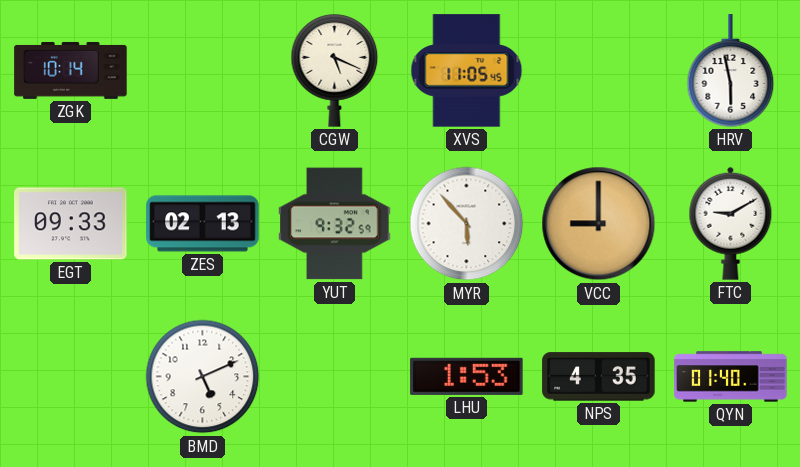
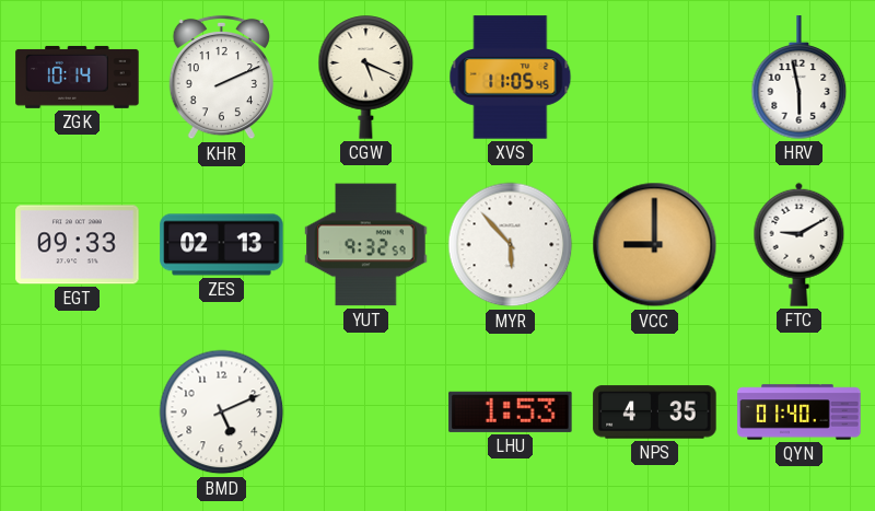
KHR: none -> 2:11 (221, 78)
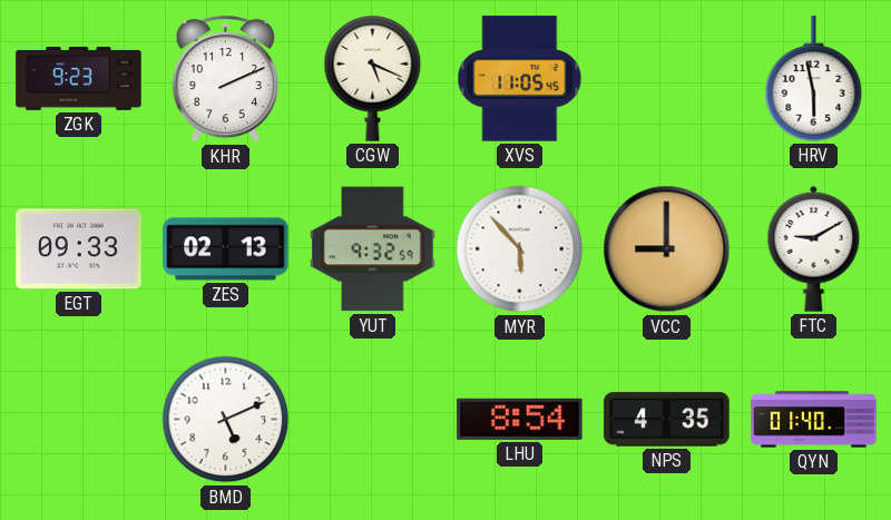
ZGK: 10:14 -> 9:23 (79, 78)
LHU: 1:53 -> 8:54 (520, 419)
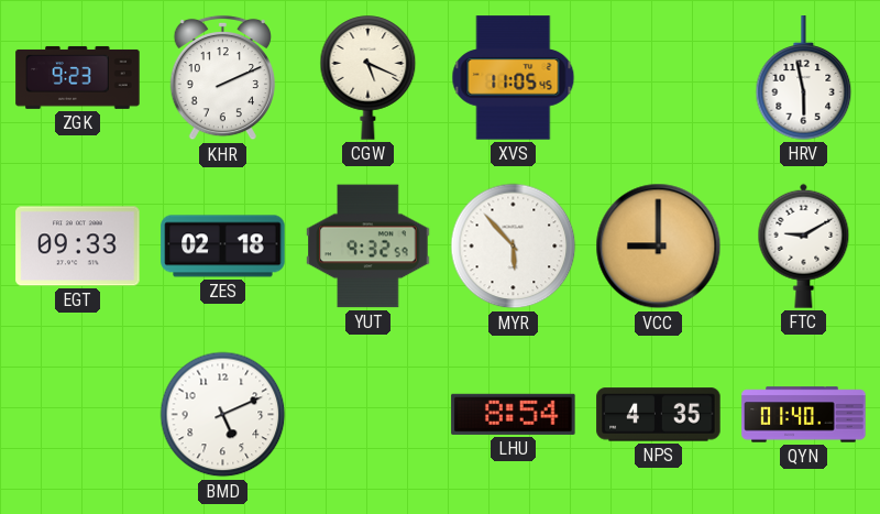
ZES: 02:13 -> 02:18 (223, 247)
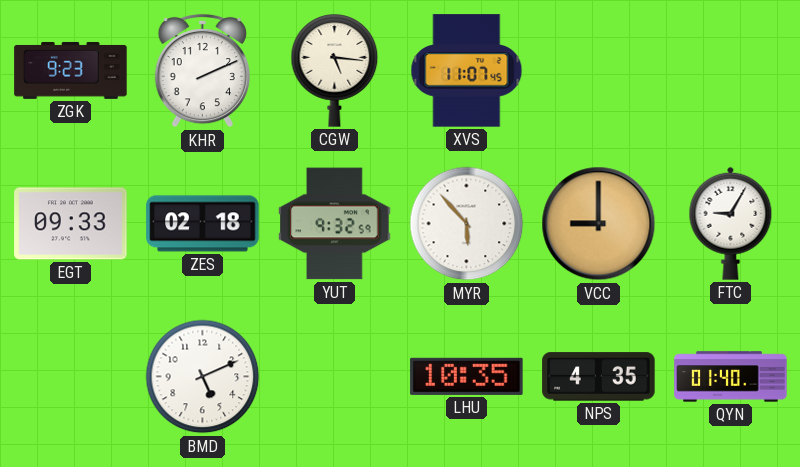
CGW: 5:19 -> 5:16 (335, 71)
XVS: 11:05 -> 11:07 (467, 71)
HRV: 5:58 -> none (804, 78)
FTC: 9:10 -> 9:05 (731, 223)
LHU: 8:54 -> 10:35 (467, 376)
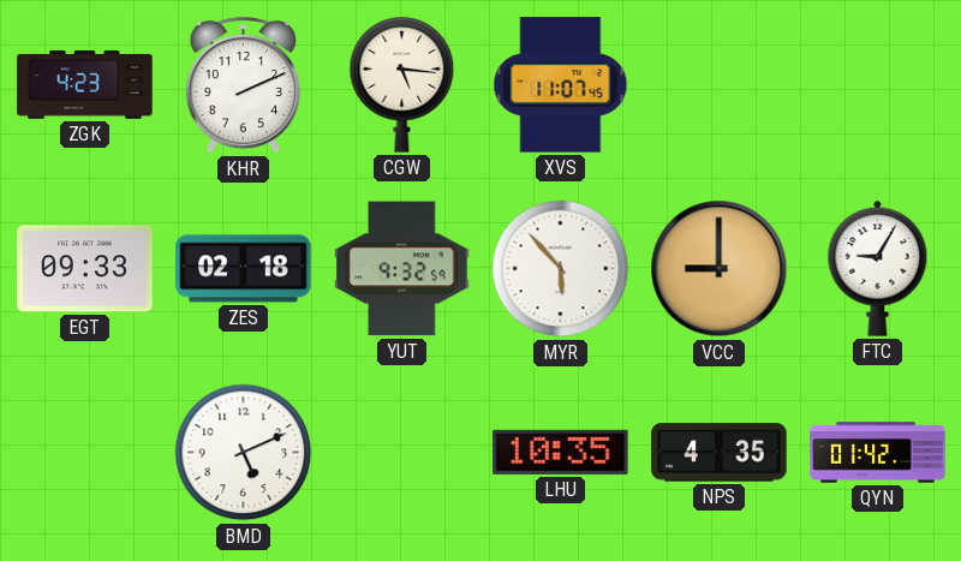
ZGK: 9:23 -> 4:23 (85, 84)
QYN: 01:40 -> 01:42 (878, 453)
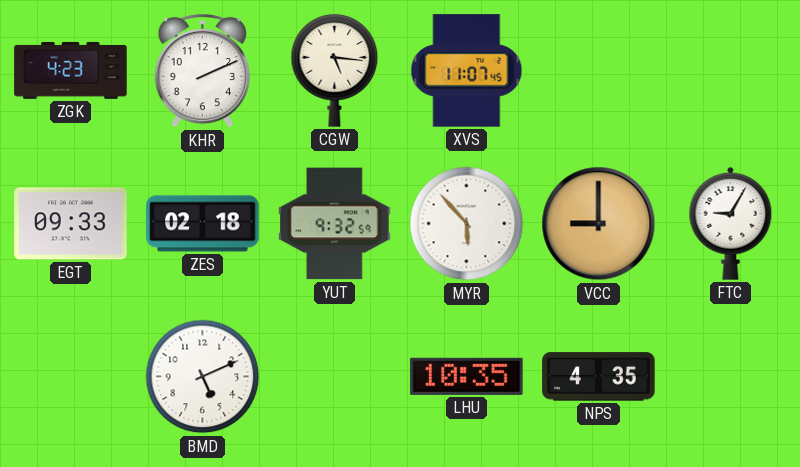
QYN: 01:42 -> none (878, 453)
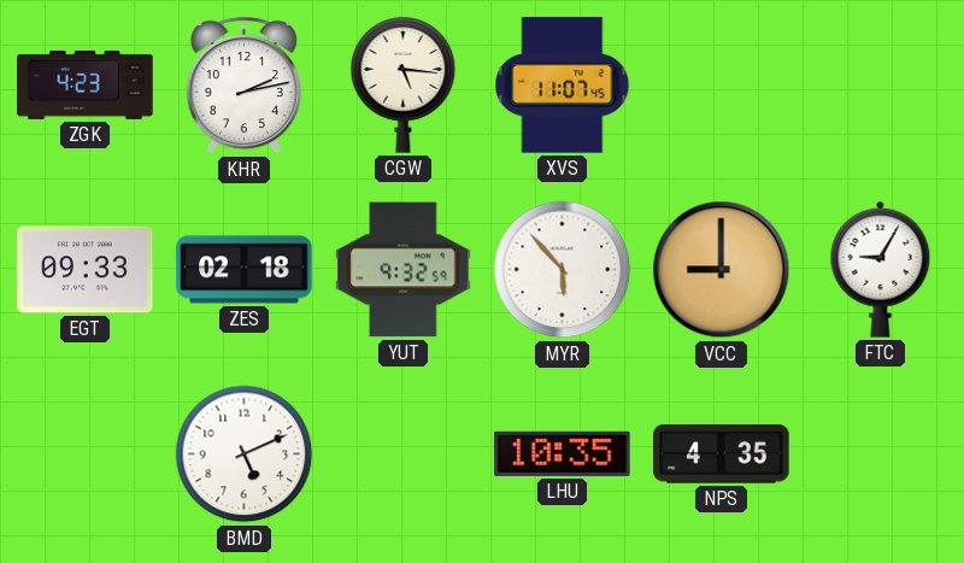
KHR: 2:11 -> 2:13 (243, 86)
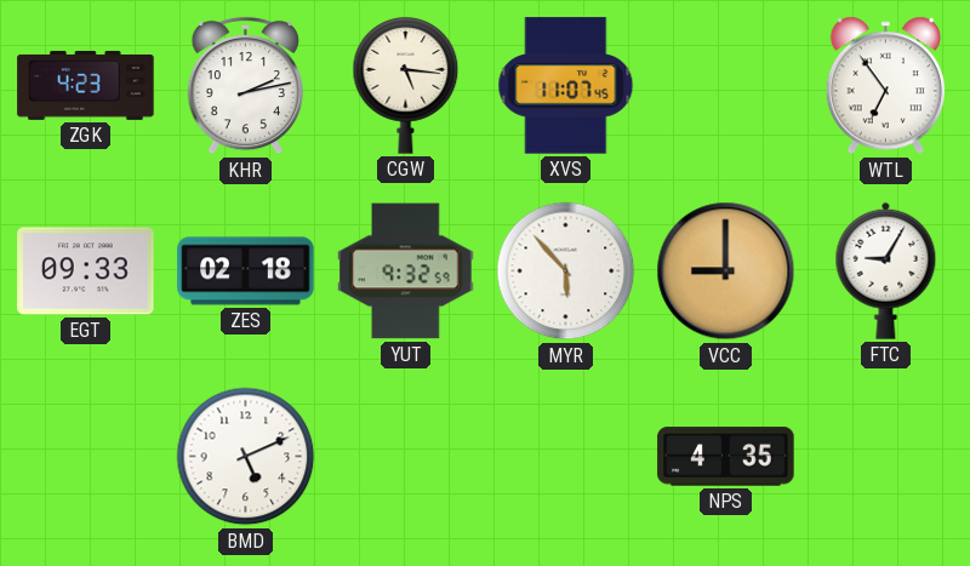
WTL: none -> 6:54 (885, 86)
LHU: 10:35 -> none (563, 453)
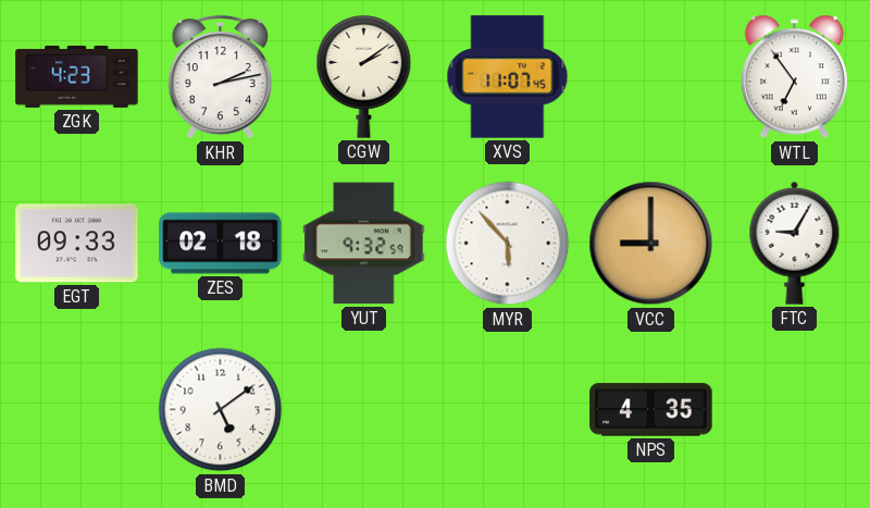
CGW: 5:16 -> 2:09 (364, 77)
BMD: 5:11 -> 5:09 (221, 410)
